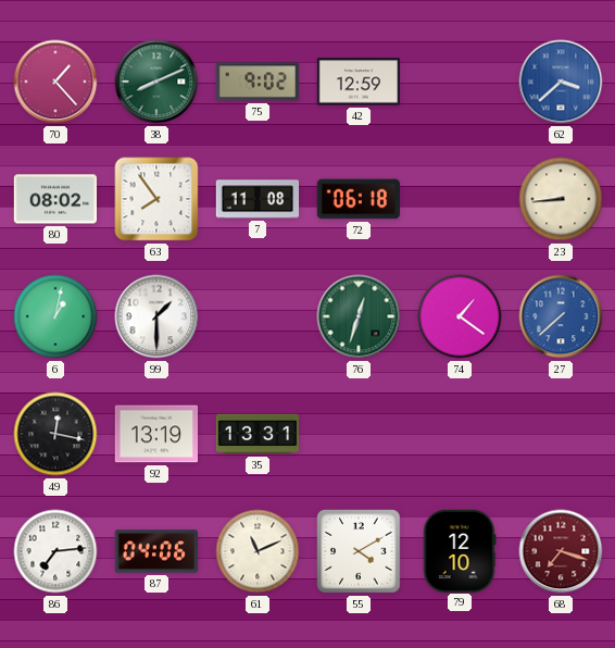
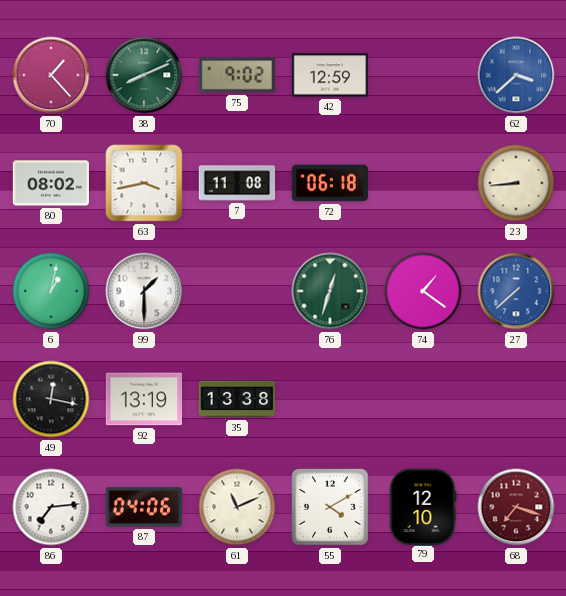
63: 7:54 -> 3:43 (144, 183)
35: 13:31 -> 13:38 (237, 399)
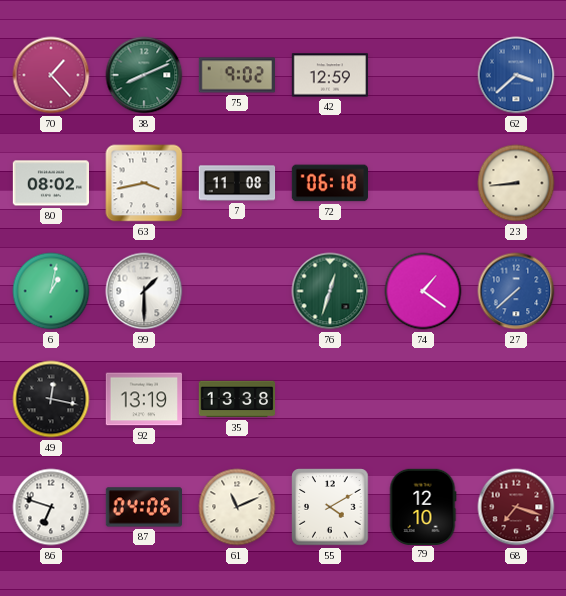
86: 7:14 -> 6:48 (51, 507)
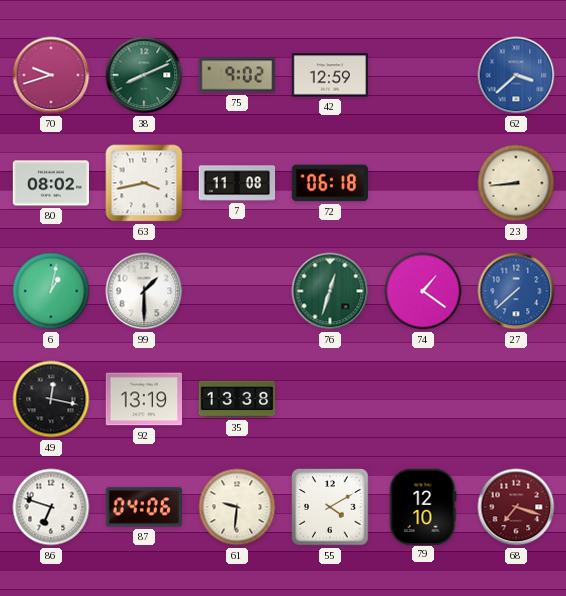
70: 1:23 -> 9:42 (51, 75)
61: 11:11 -> 9:31 (237, 507)
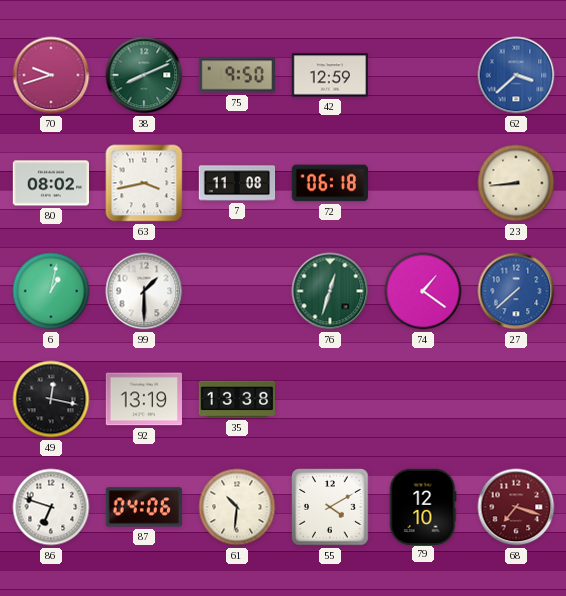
75: 9:02 -> 9:50 (237, 75)
61: 9:31 -> 10:31 (237, 507)
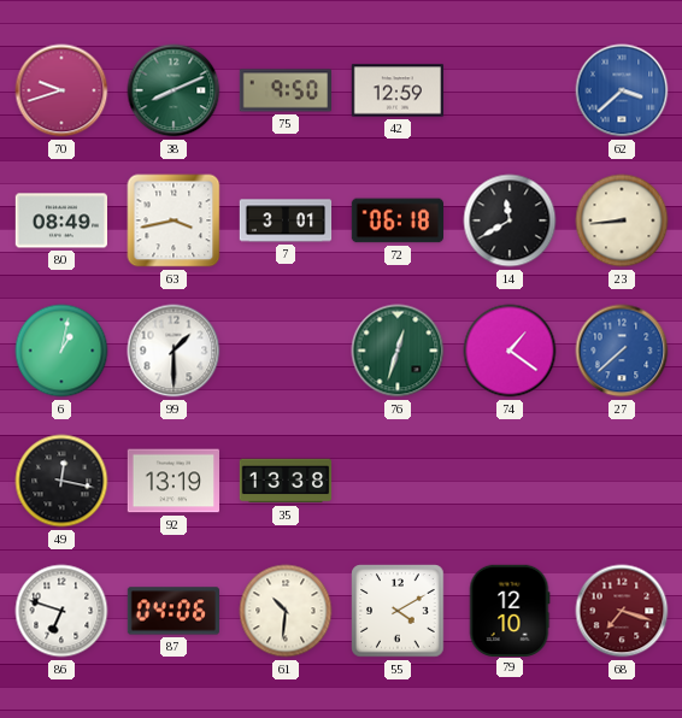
80: 08:02 -> 08:49 (60, 220)
7: 11:08 -> 3:01 (286, 220)
14: none -> 11:40 (510, 220)
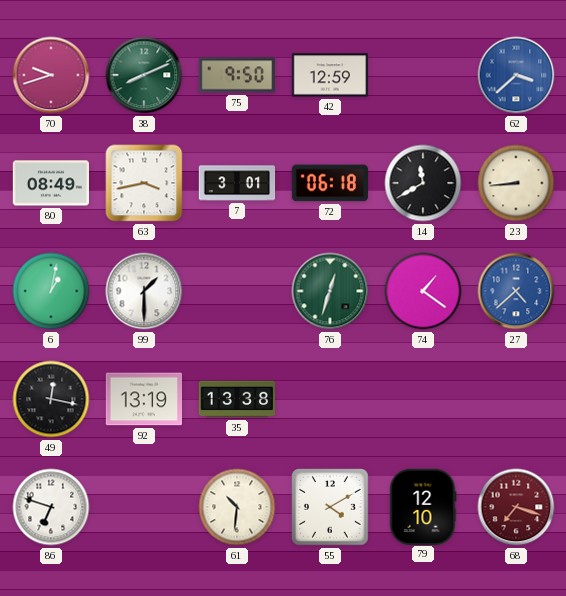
27: 7:38 -> 4:38 (516, 291)
87: 04:06 -> none (172, 611)
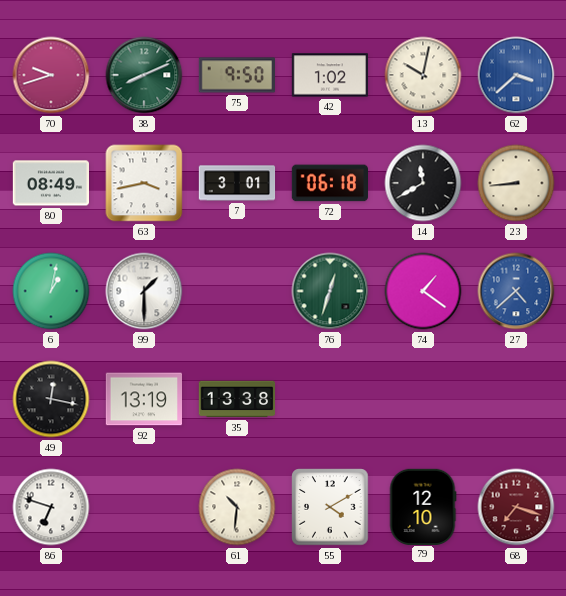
42: 12:59 -> 1:02 (329, 75)
13: none -> 10:02 (423, 75)
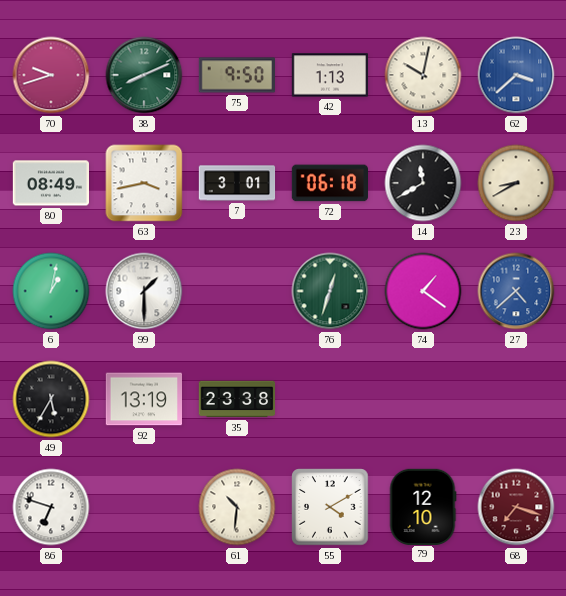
42: 1:02 -> 1:13 (329, 75)
23: 8:44 -> 8:40 (516, 183)
49: 12:17 -> 5:35 (51, 399)
35: 13:38 -> 23:38 (237, 399)
